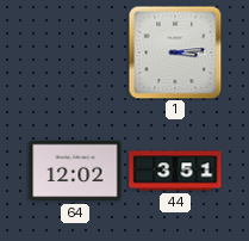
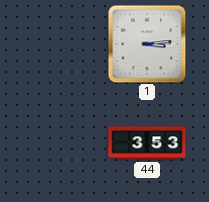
64: 12:02 -> none (75, 171)
44: 3:51 -> 3:53 (147, 143)
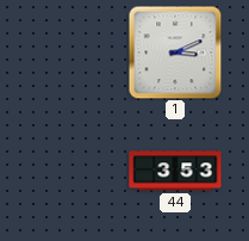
1: 3:14 -> 3:11 (175, 52)
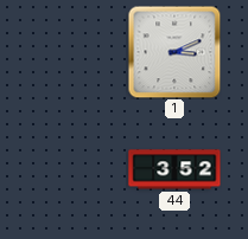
44: 3:53 -> 3:52 (174, 169)
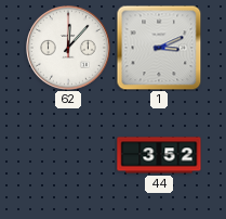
62: none -> 12:07 (69, 49)
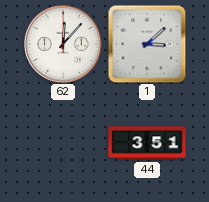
1: 3:11 -> 3:08 (147, 44)
44: 3:52 -> 3:51 (147, 143)
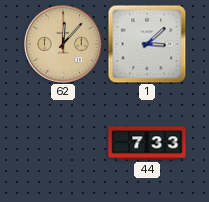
62 dial: white -> champagne (64, 45)
44: 3:51 -> 7:33 (147, 143)
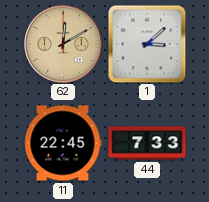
62: 12:07 -> 12:10 (64, 45)
11: none -> 22:45 (63, 143)
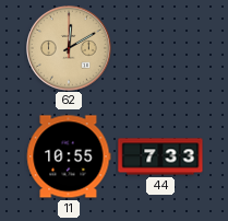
1: 3:08 -> none (147, 44)
11: 22:45 -> 10:55 (69, 156)
